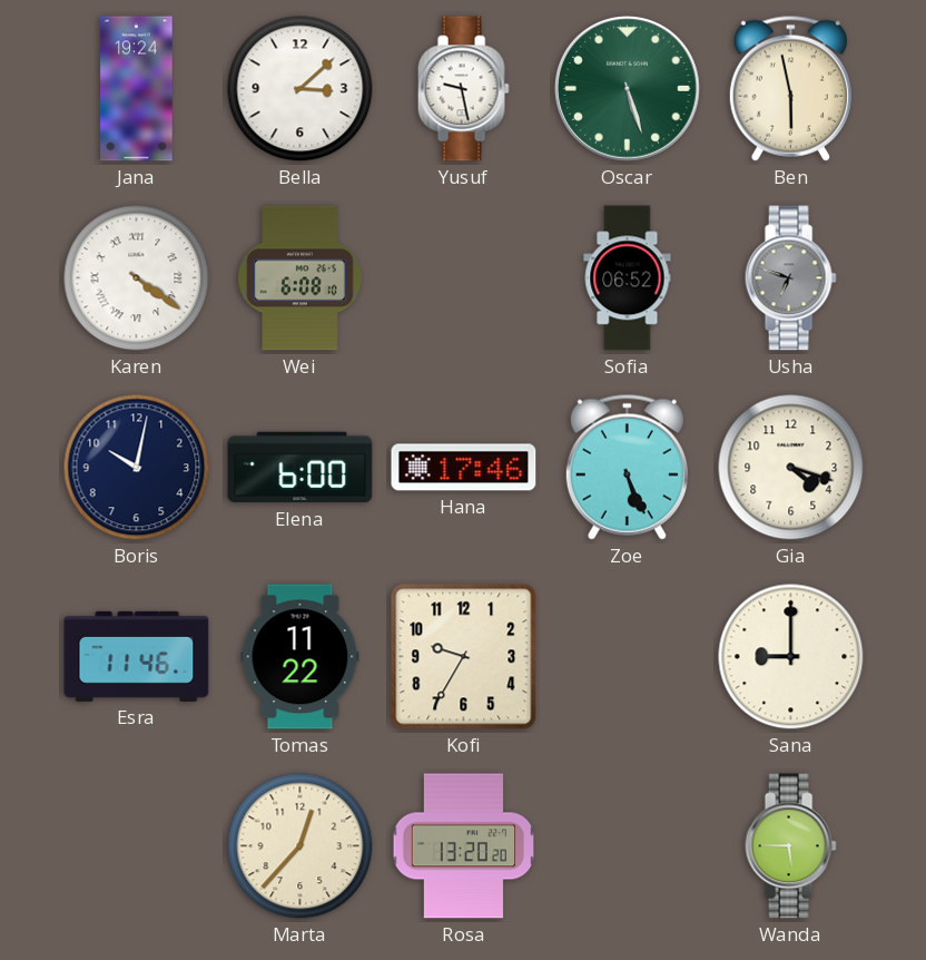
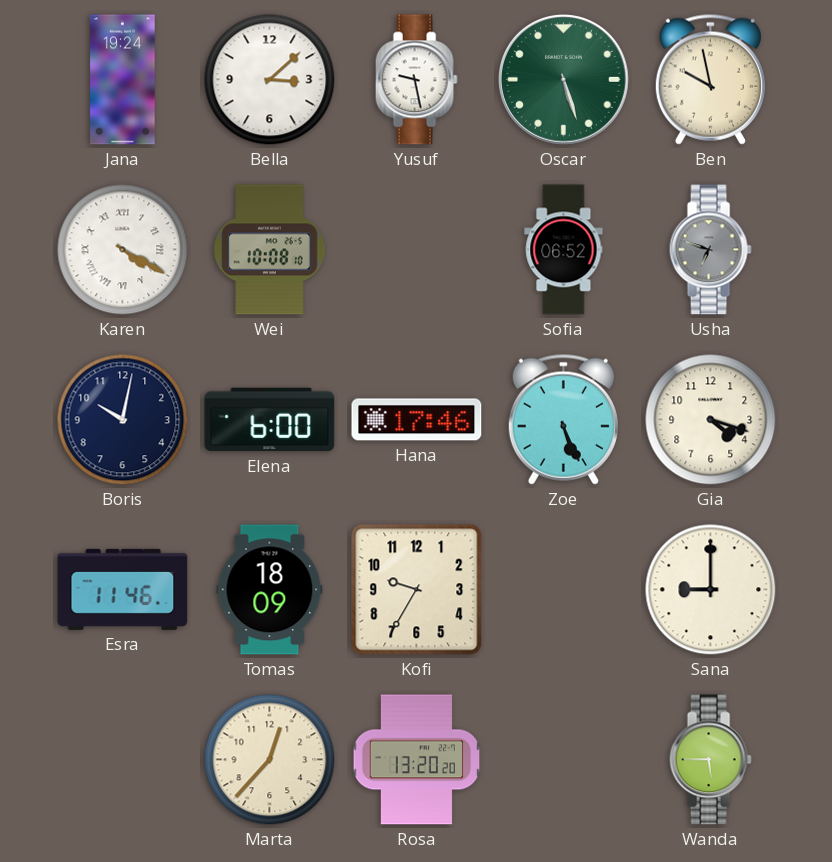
Ben: 5:58 -> 9:58 (710, 79)
Karen: 4:21 -> 4:20 (123, 250)
Wei: 6:08 -> 10:08 (270, 250)
Tomas: 11:22 -> 18:09 (270, 590)
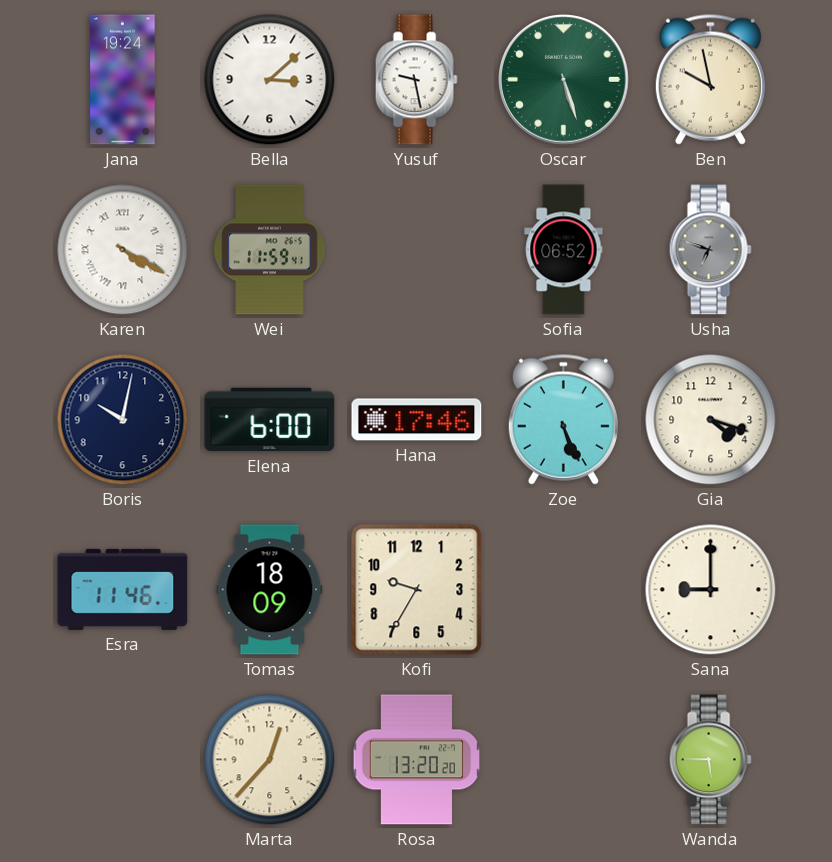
Wei: 10:08 -> 11:59 (270, 250)
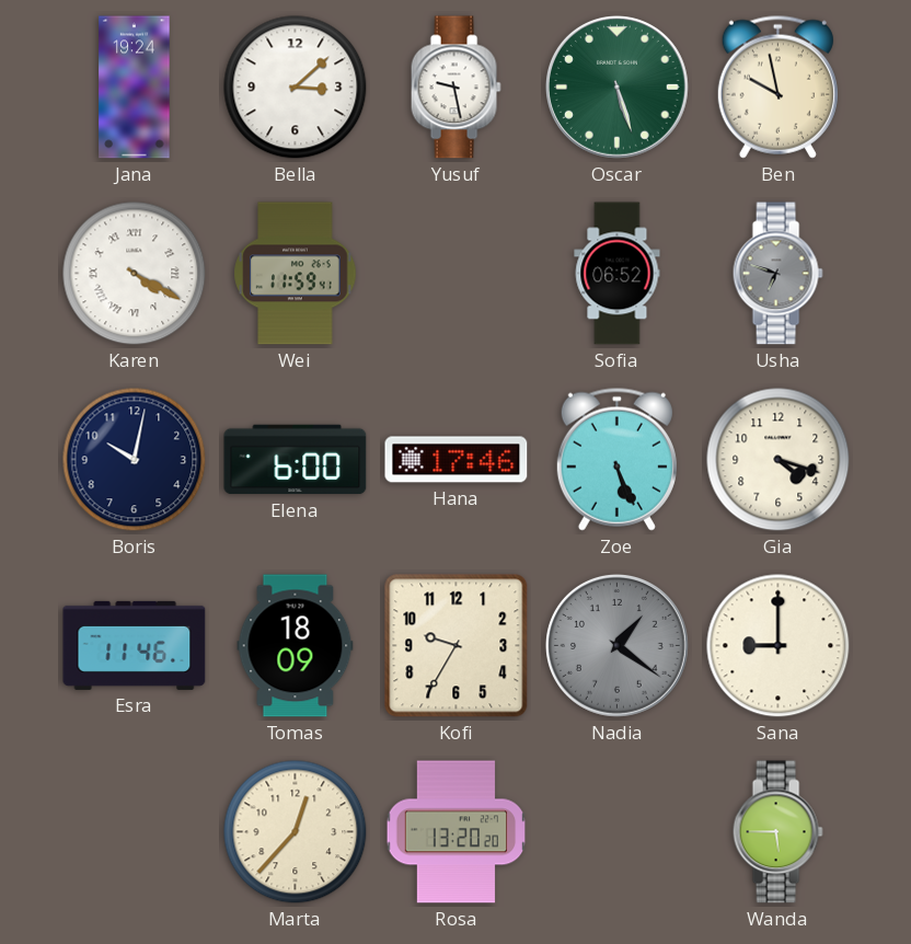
Nadia: none -> 1:21 (616, 645)
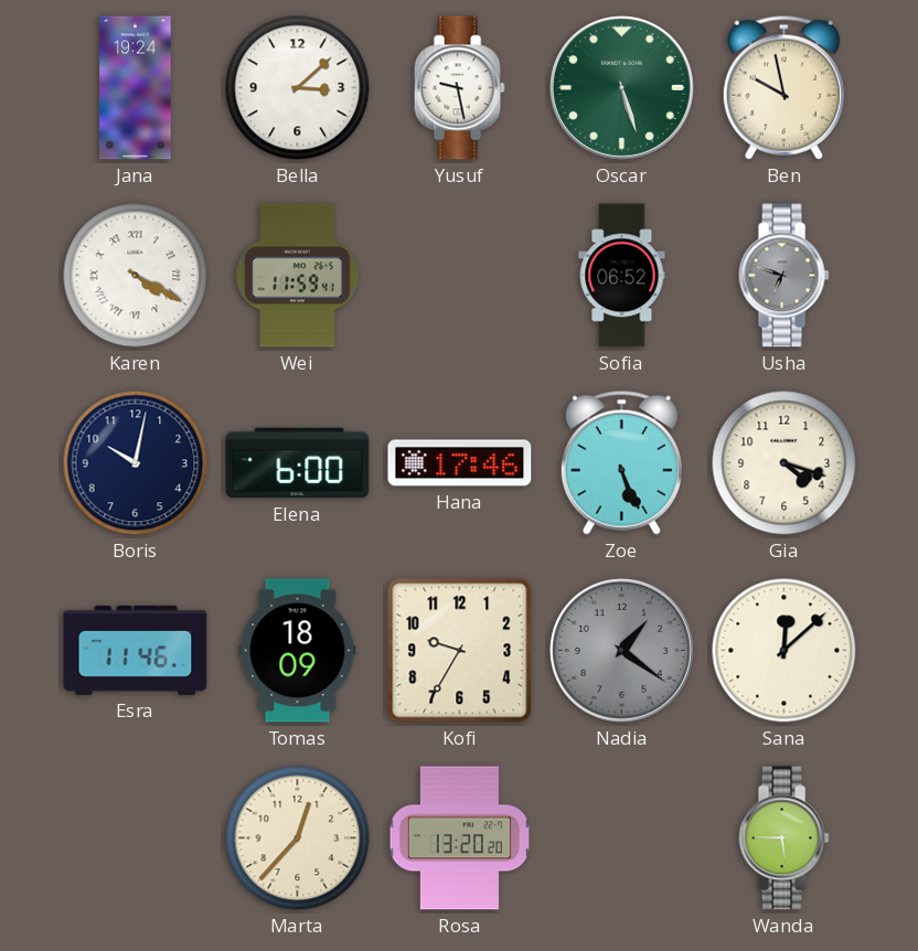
Sana: 9:00 -> 12:08 (784, 651)
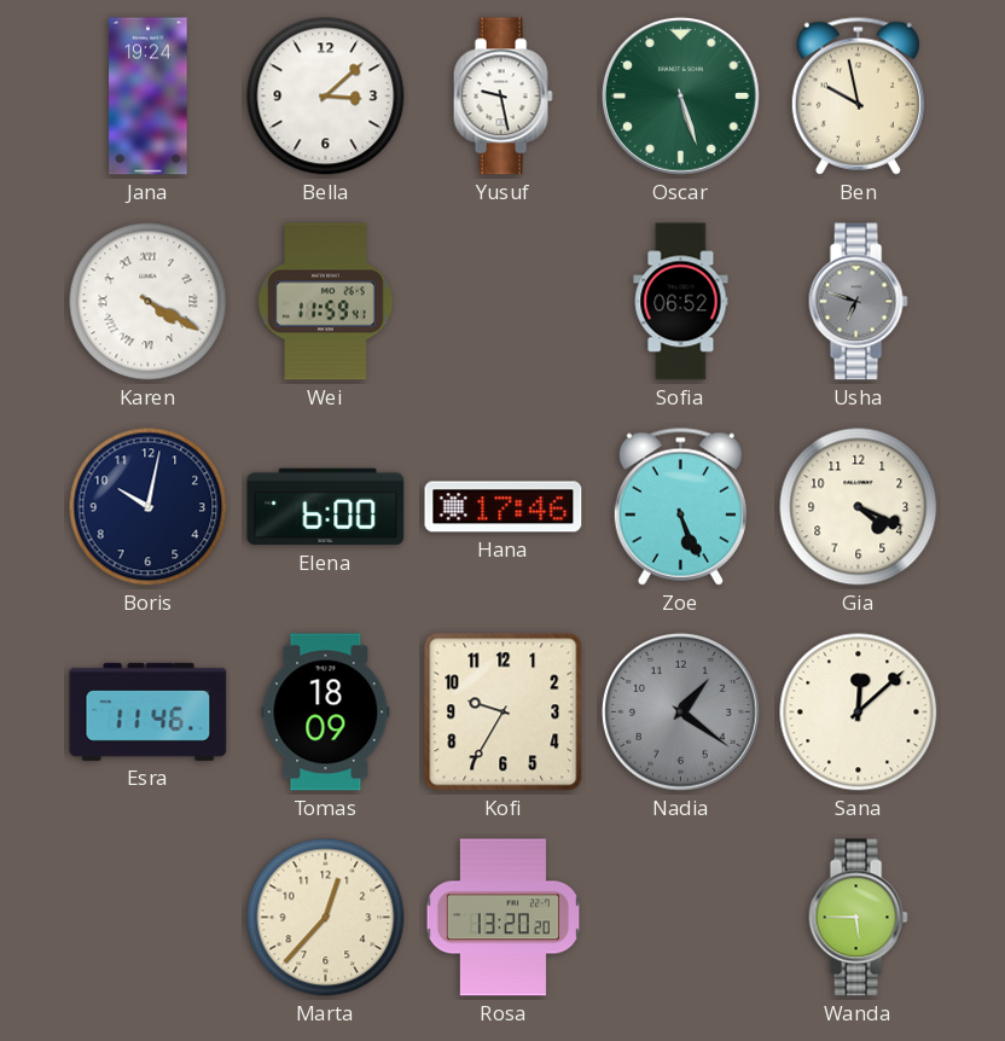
Gia: 4:18 -> 4:19 (859, 507)
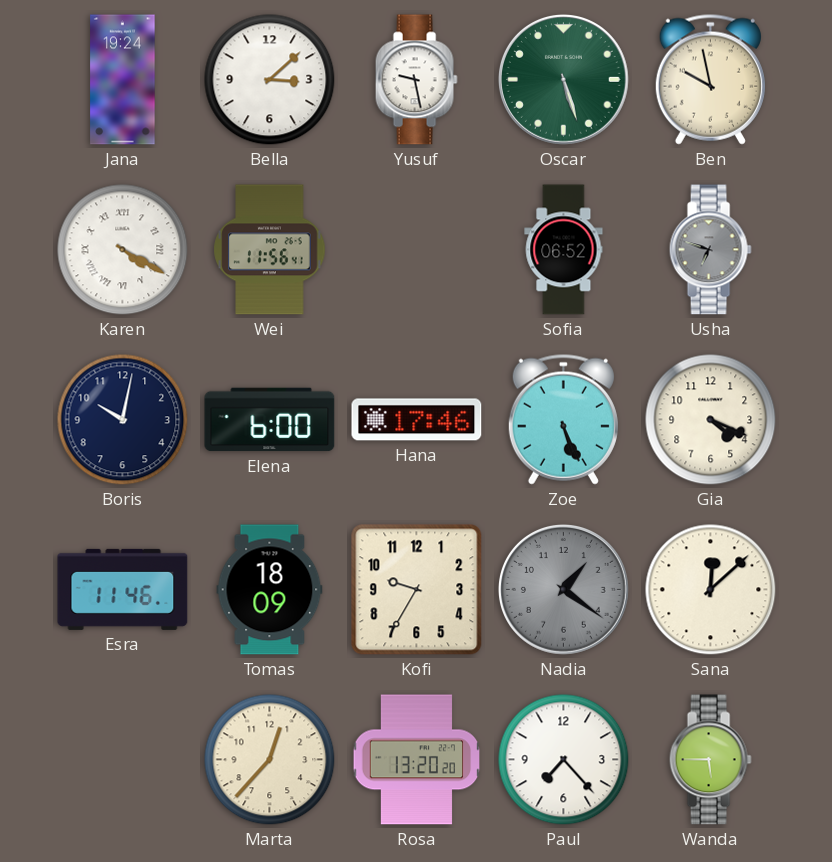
Wei: 11:59 -> 11:56 (270, 250)
Paul: none -> 7:23 (564, 760)
